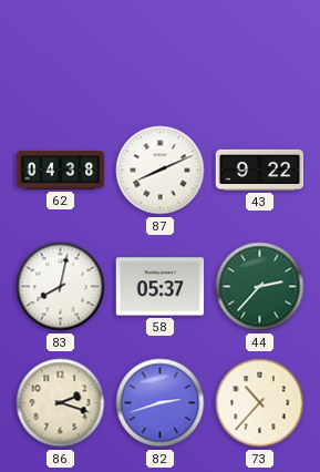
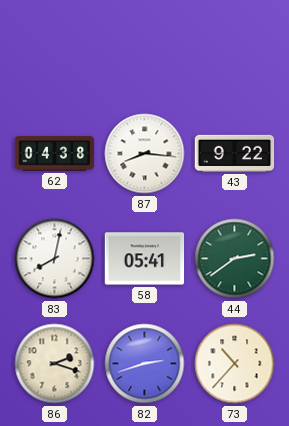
87: 8:11 -> 8:16 (145, 154)
58: 05:37 -> 05:41 (145, 259)
44: 2:37 -> 2:39 (235, 259)
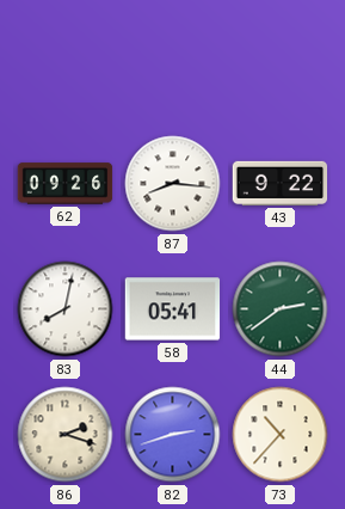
62: 04:38 -> 09:26 (66, 184)
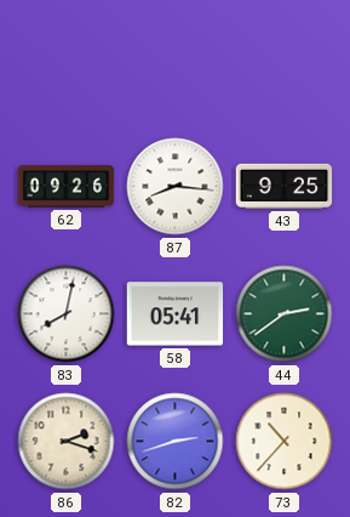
43: 9:22 -> 9:25 (285, 186)
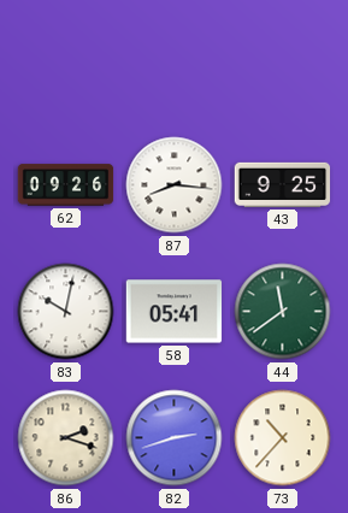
83: 8:02 -> 10:02 (66, 312)
44: 2:39 -> 11:39 (283, 312)
